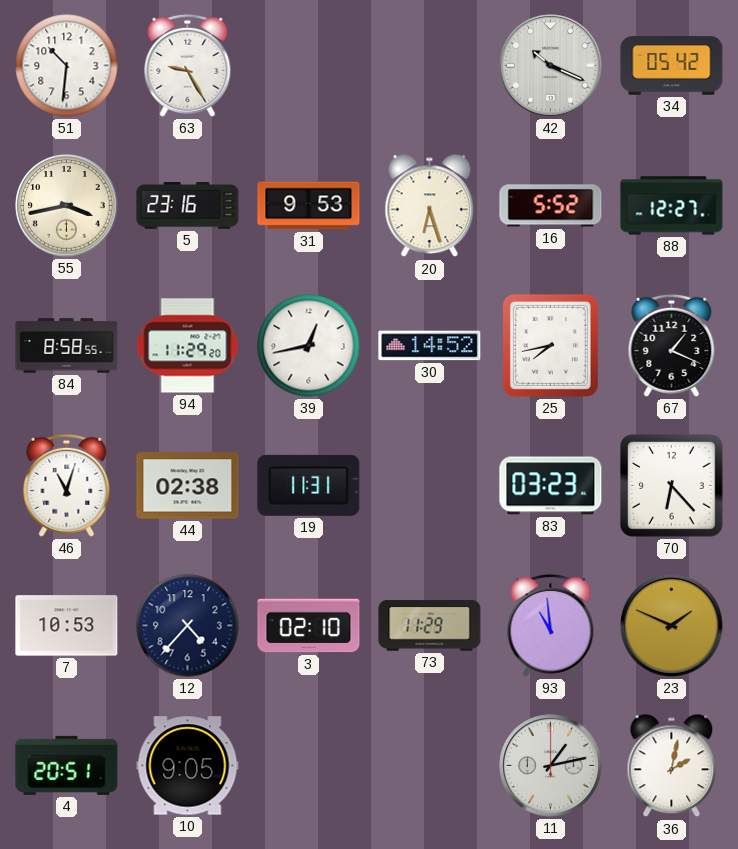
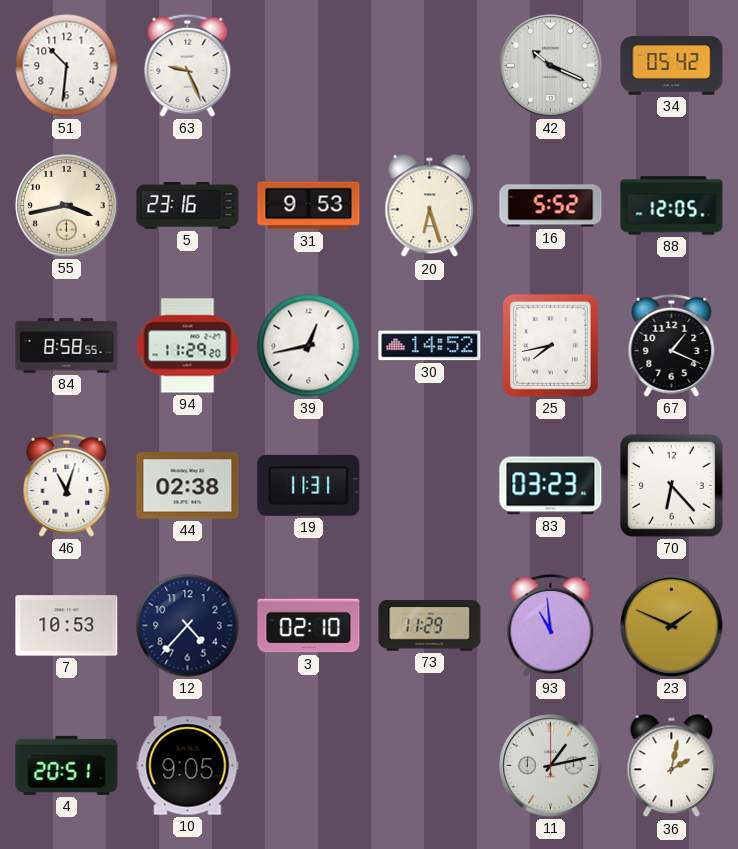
63: 9:25 -> 9:26 (188, 65)
88: 12:27 -> 12:05 (672, 206)
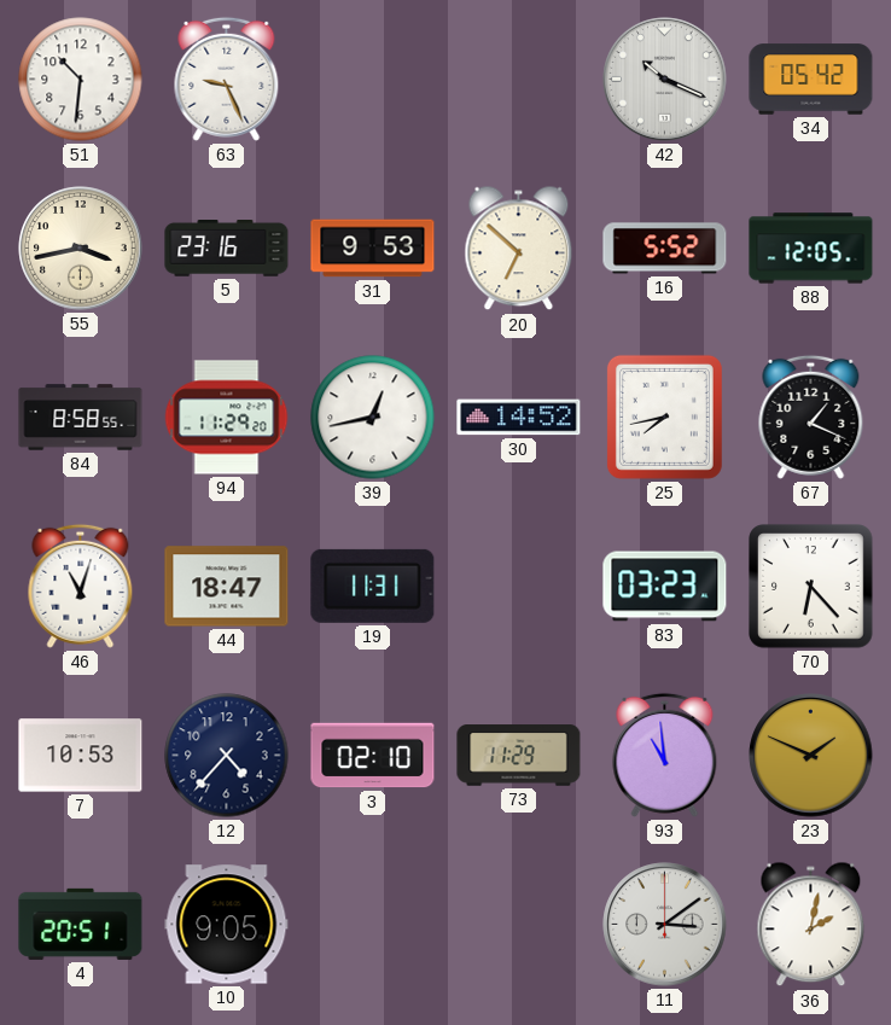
20: 6:27 -> 6:52 (519, 249)
44: 02:38 -> 18:47 (227, 587)
11: 1:13 -> 3:09 (665, 925)
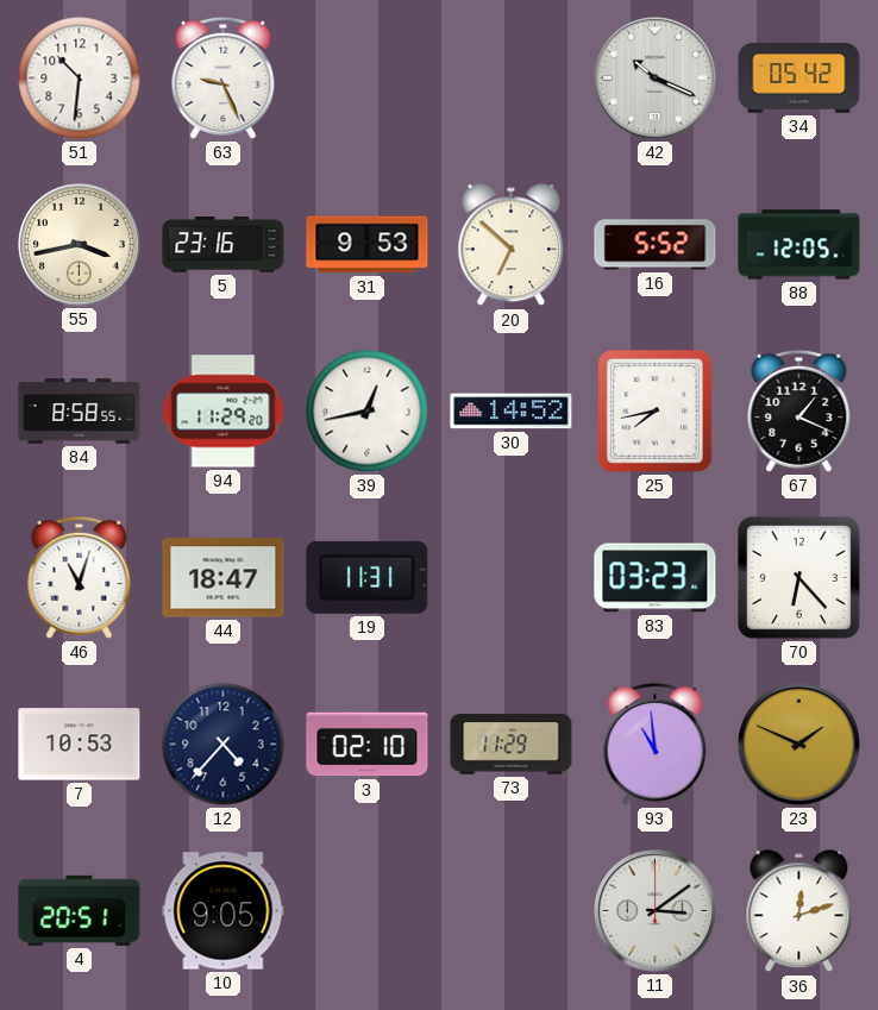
36: 2:02 -> 12:12 (799, 911)
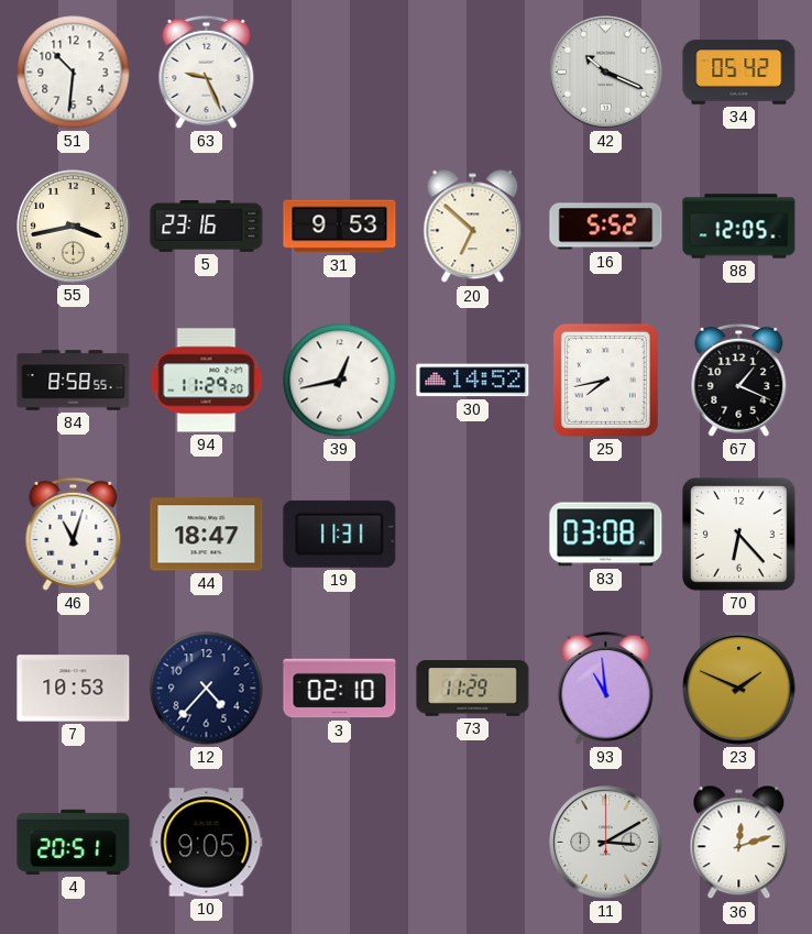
83: 03:23 -> 03:08 (606, 535)
11: 3:09 -> 3:10 (606, 843)
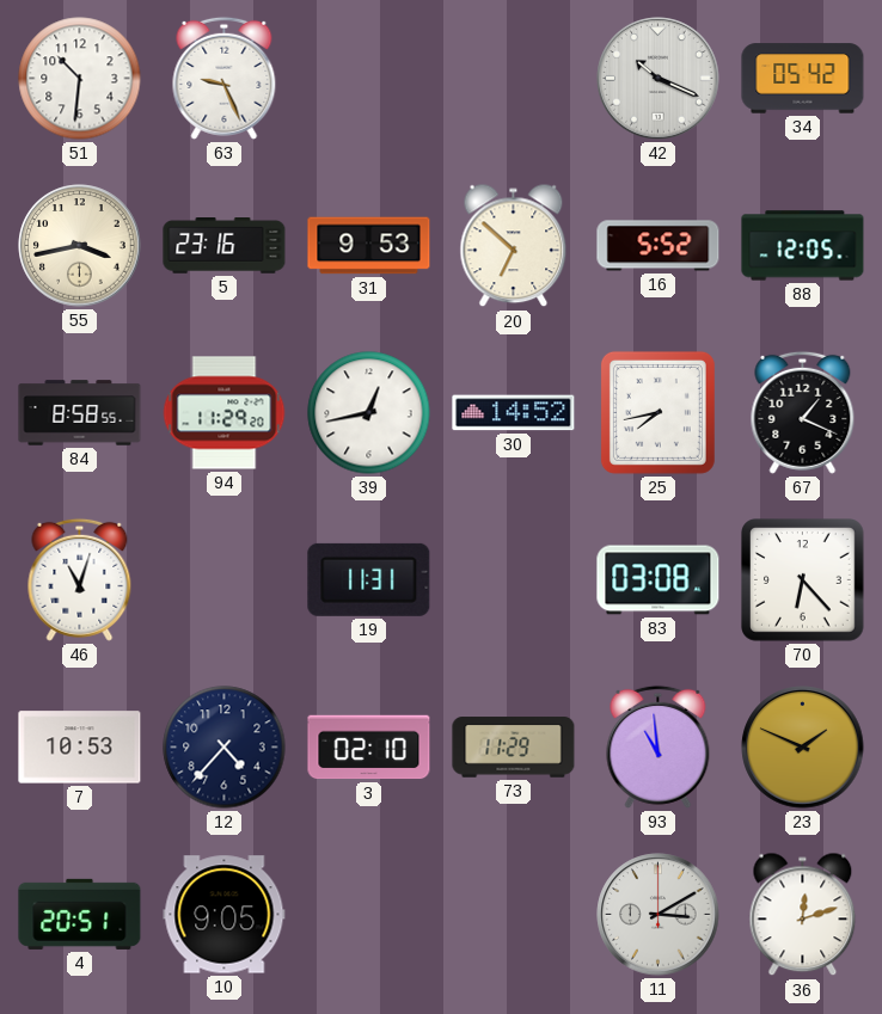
44: 18:47 -> none (207, 535)
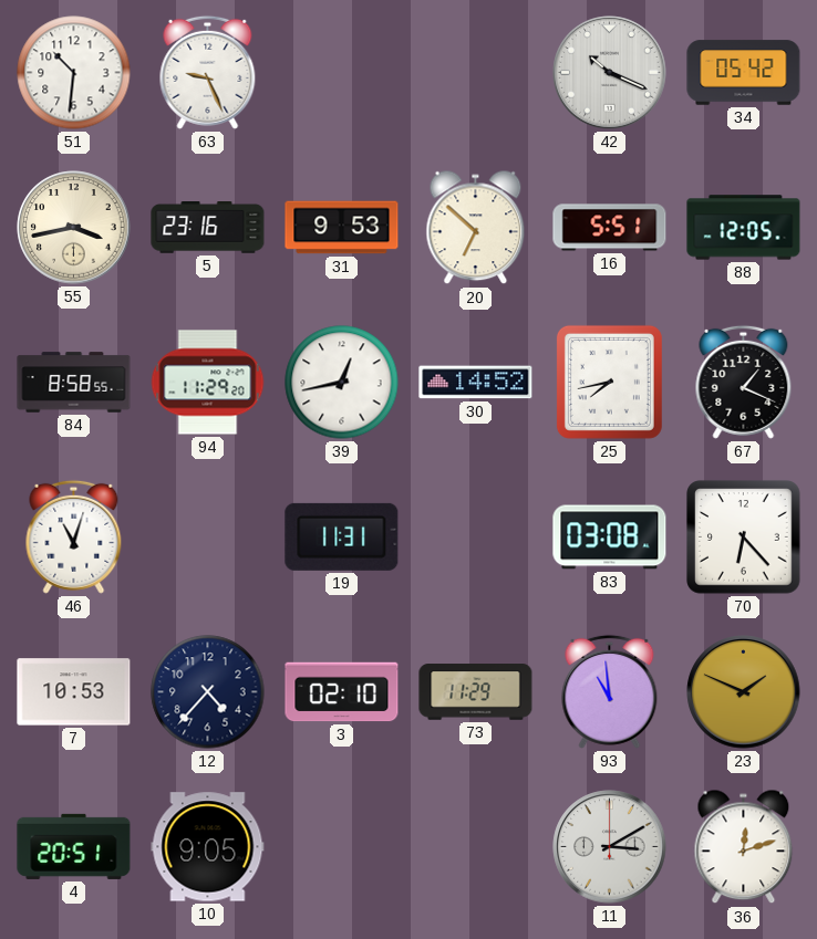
16: 5:52 -> 5:51 (610, 228)
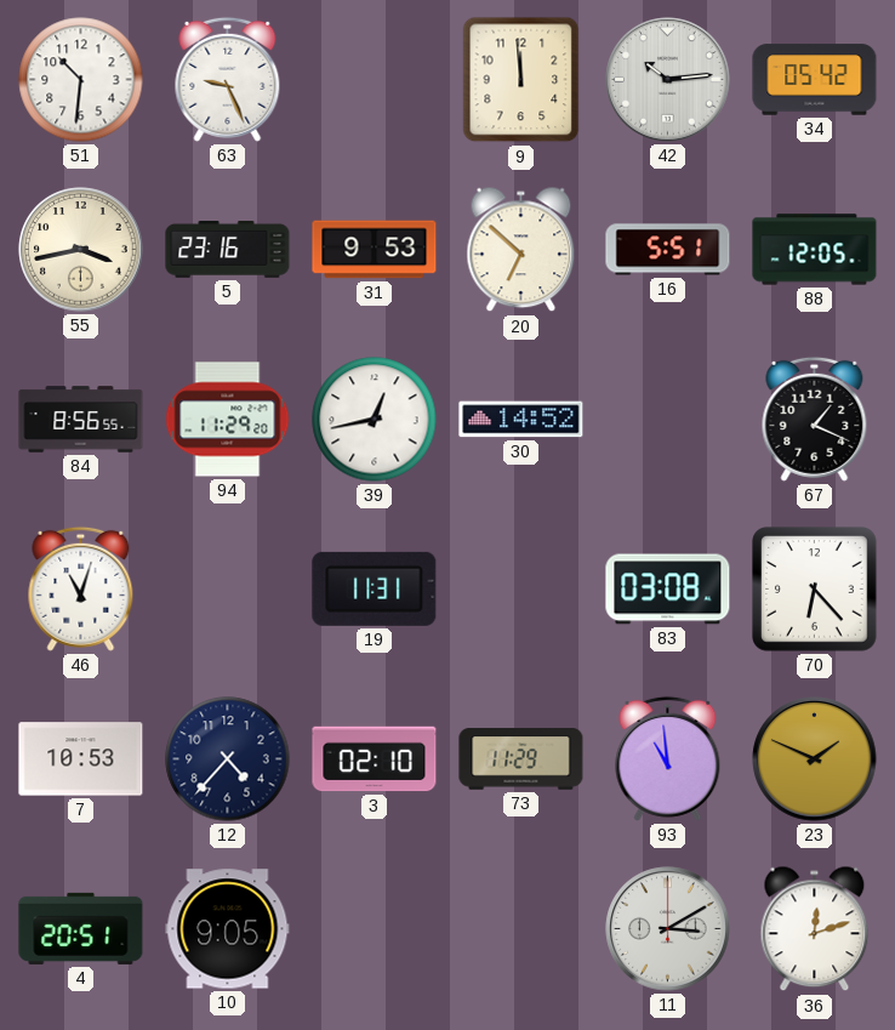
9: none -> 11:59 (521, 80)
42: 10:19 -> 10:14 (668, 80)
84: 8:58 -> 8:56 (81, 420)
25: 7:43 -> none (609, 382)
